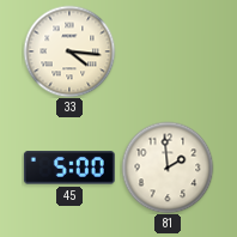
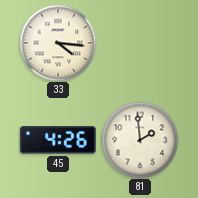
45: 5:00 -> 4:26 (58, 140)
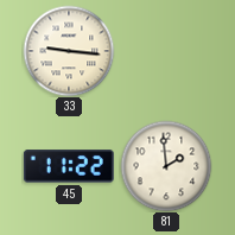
33: 4:16 -> 9:16 (69, 51)
45: 4:26 -> 11:22 (69, 166)
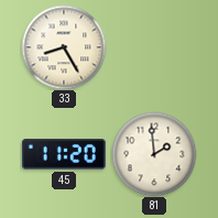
33: 9:16 -> 8:25 (64, 47)
45: 11:22 -> 11:20 (64, 154)
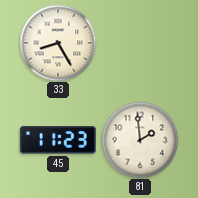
45: 11:20 -> 11:23 (58, 140)
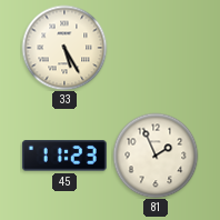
33: 8:25 -> 5:25 (64, 48)
81: 1:59 -> 1:56 (156, 156)
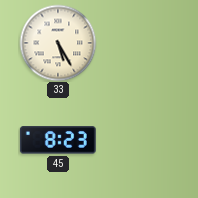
45: 11:23 -> 8:23 (58, 140)
81: 1:56 -> none (156, 156)
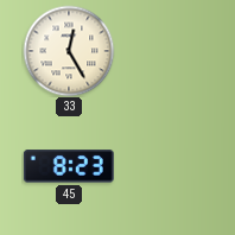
33: 5:25 -> 12:25 (69, 51)
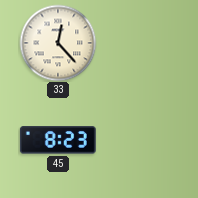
33: 12:25 -> 12:23 (58, 43)
